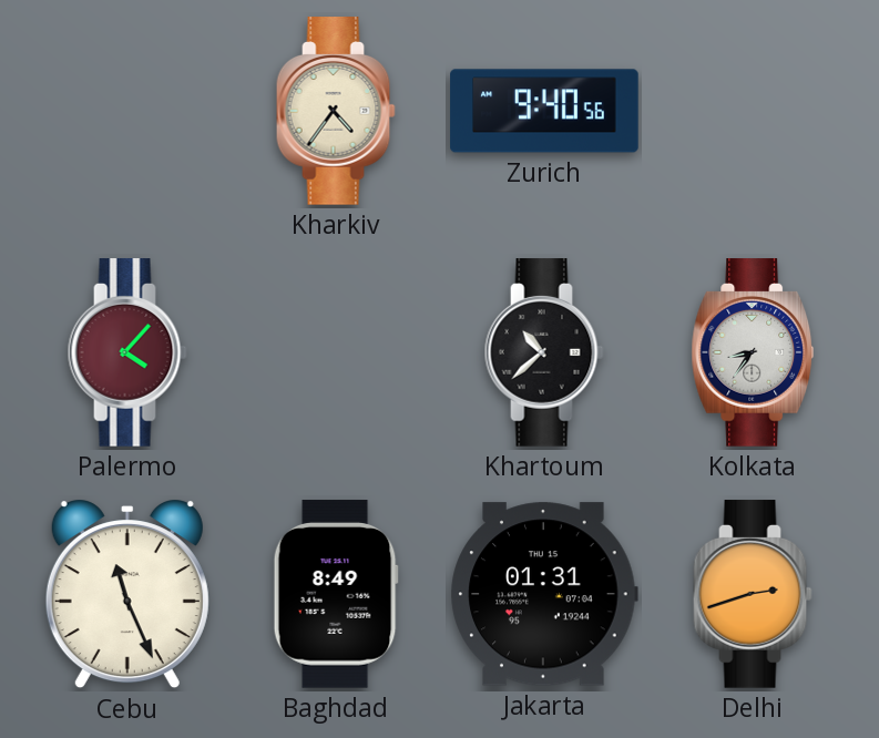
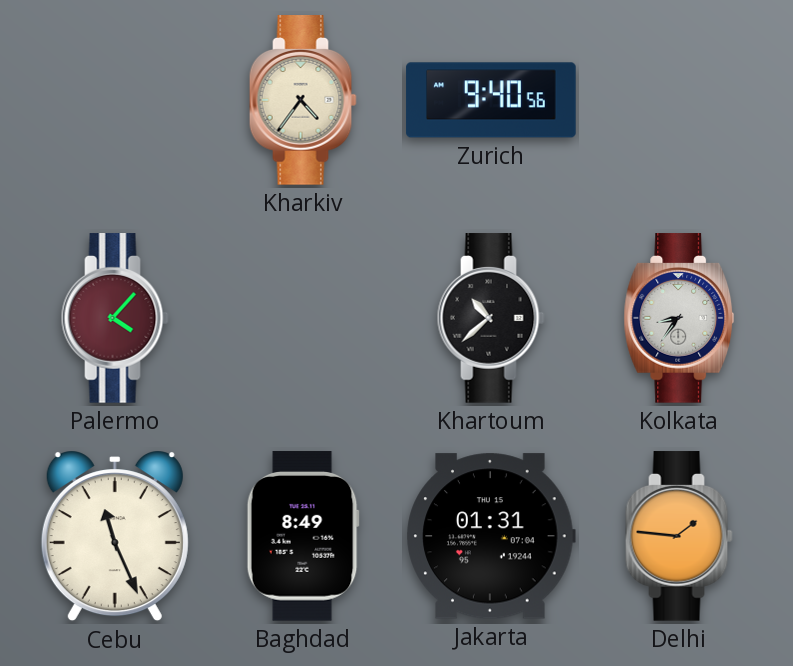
Delhi: 2:42 -> 1:46 (679, 536)
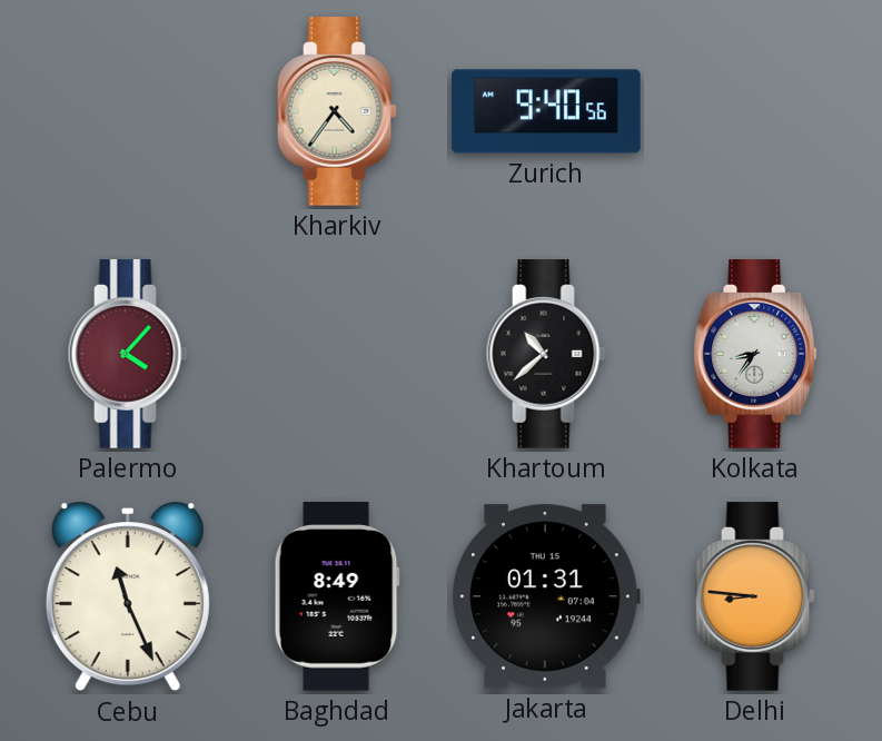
Delhi: 1:46 -> 8:46 (755, 596)
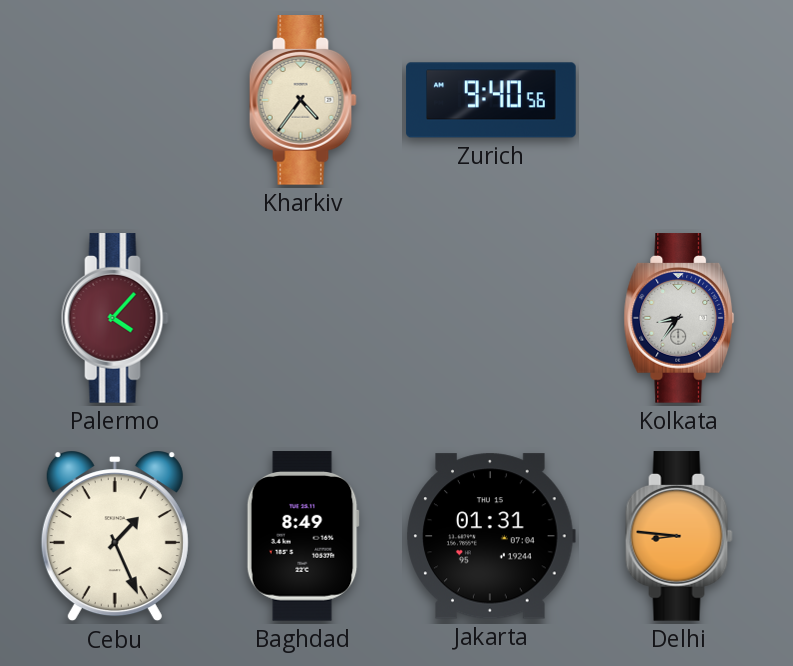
Khartoum: 10:38 -> none (546, 354)
Cebu: 11:26 -> 1:26 (115, 536)
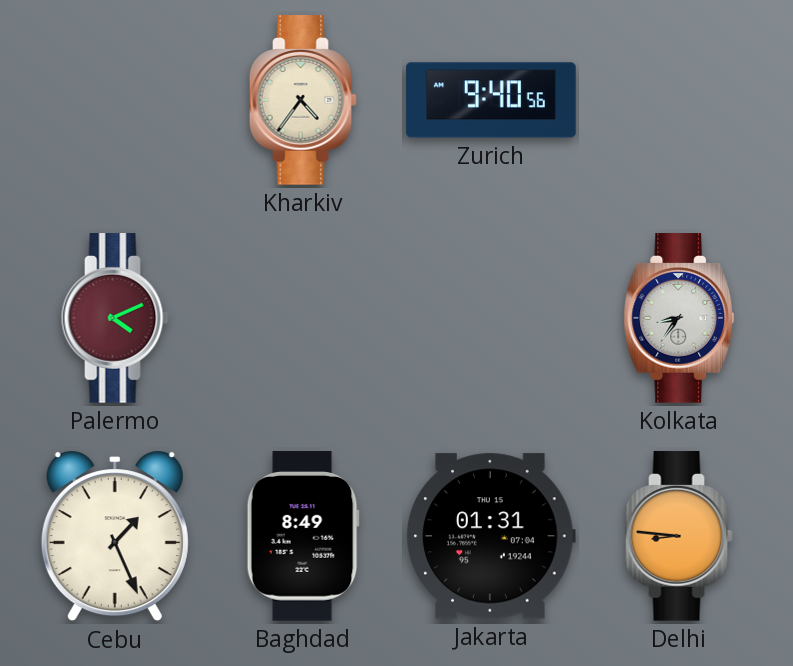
Palermo: 4:07 -> 4:11 (115, 318)
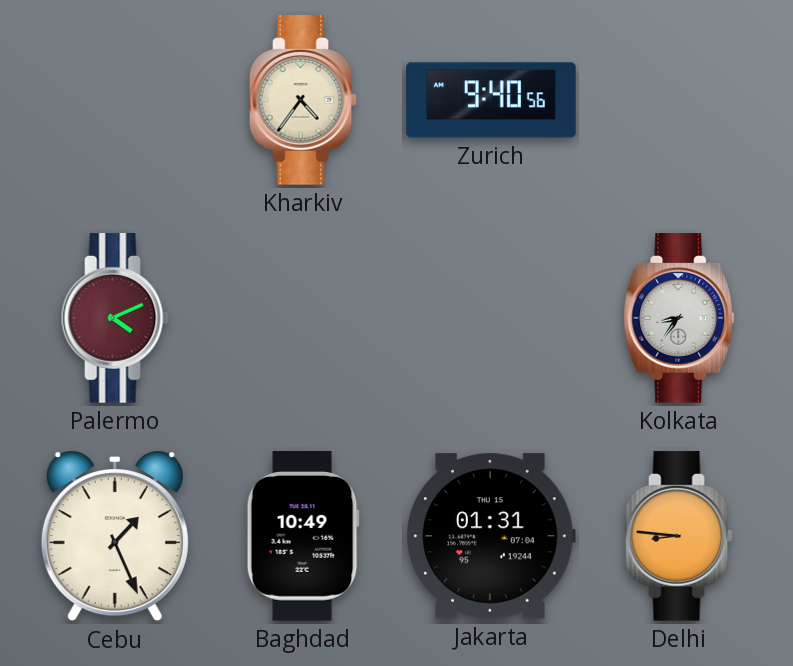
Baghdad: 8:49 -> 10:49 (303, 536)
